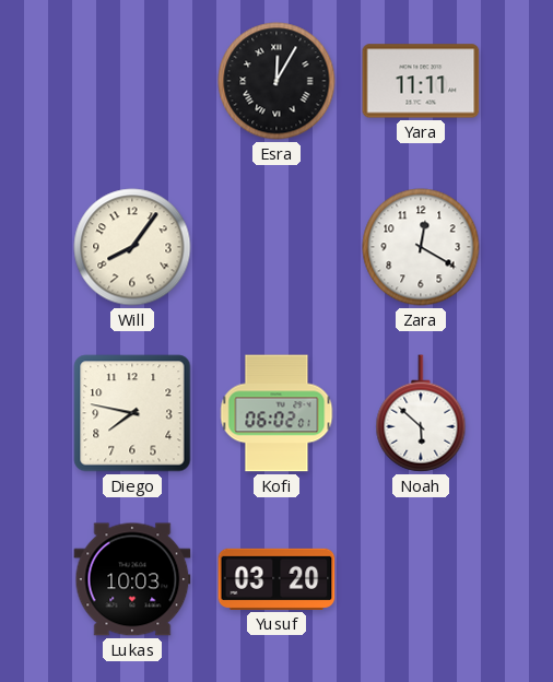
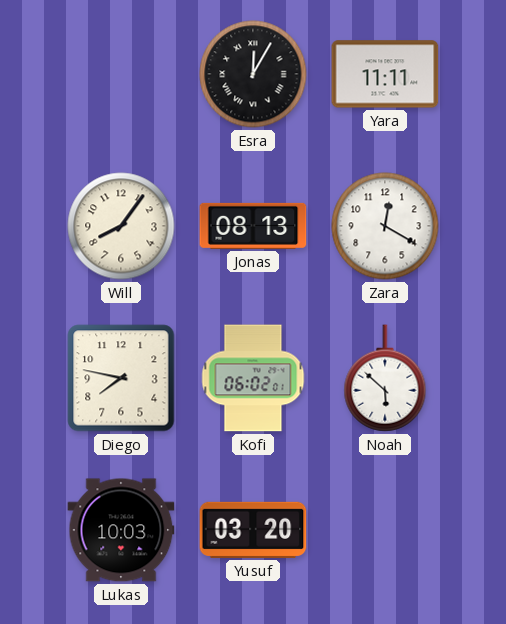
Jonas: none -> 08:13 (253, 226)
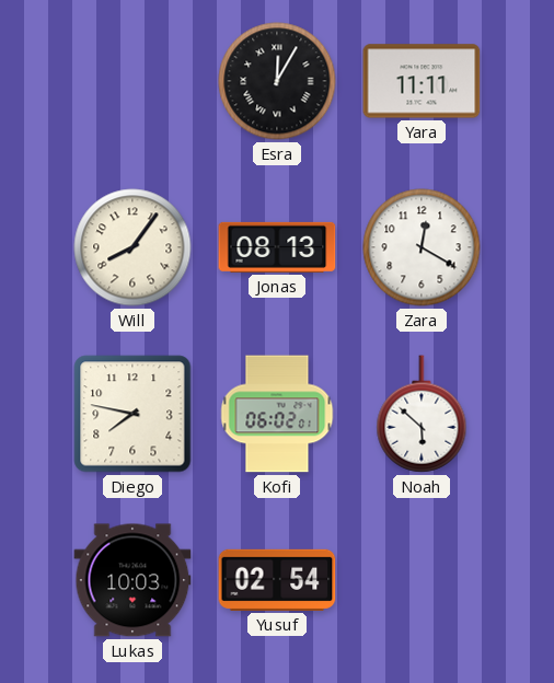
Yusuf: 03:20 -> 02:54 (277, 580)
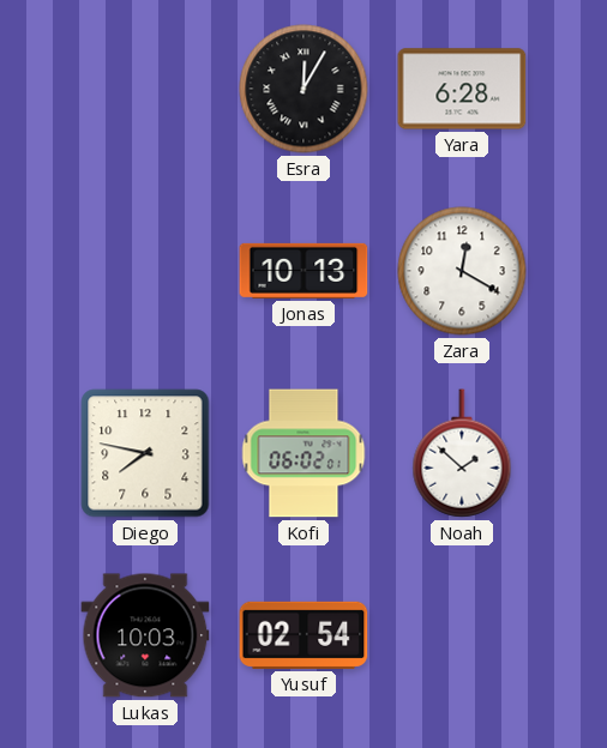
Yara: 11:11 -> 6:28 (462, 89)
Will: 8:06 -> none (132, 247)
Jonas: 08:13 -> 10:13 (303, 271)
Noah: 5:52 -> 1:52 (462, 453)
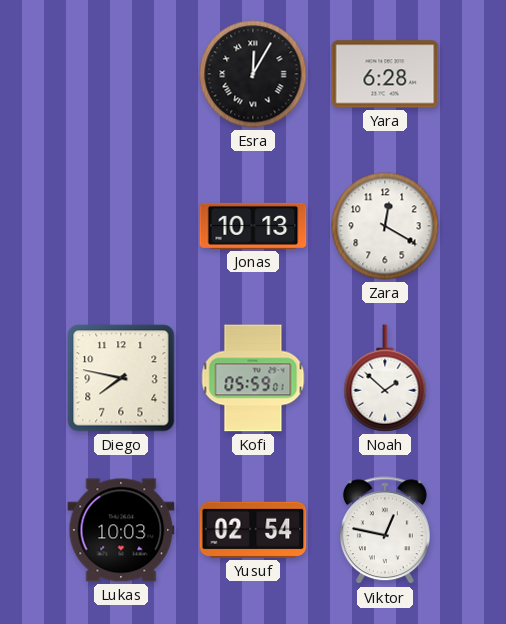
Kofi: 06:02 -> 05:59 (253, 378)
Viktor: none -> 12:47 (385, 531)
